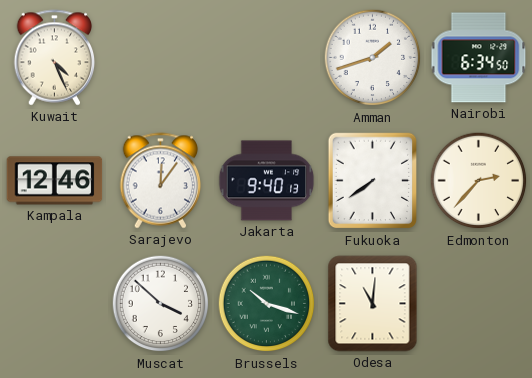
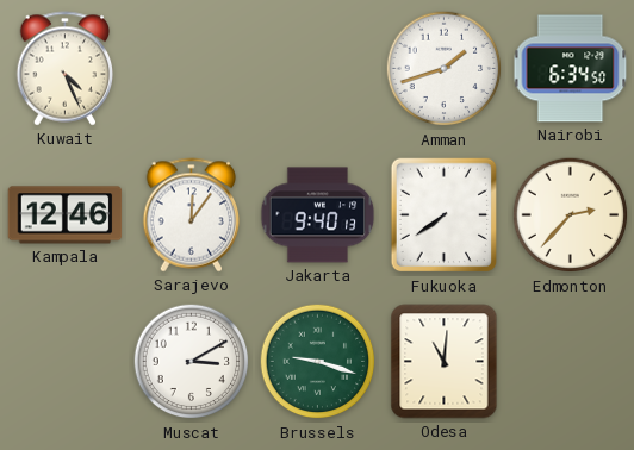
Muscat: 3:52 -> 3:10 (192, 362)
Brussels: 10:18 -> 9:18 (318, 362)
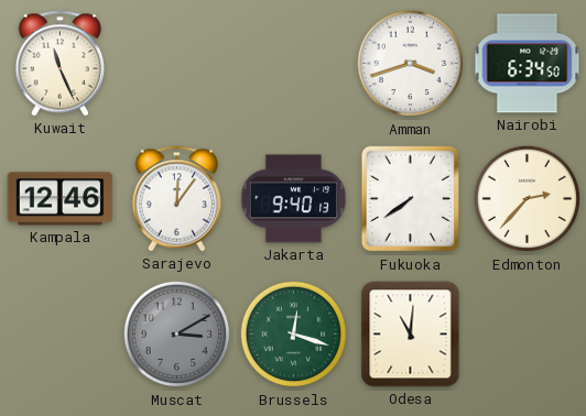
Kuwait: 4:26 -> 11:26 (61, 64)
Amman: 1:42 -> 3:42 (411, 64)
Muscat dial: white -> grey (177, 335)
Brussels: 9:18 -> 12:18 (294, 335)
